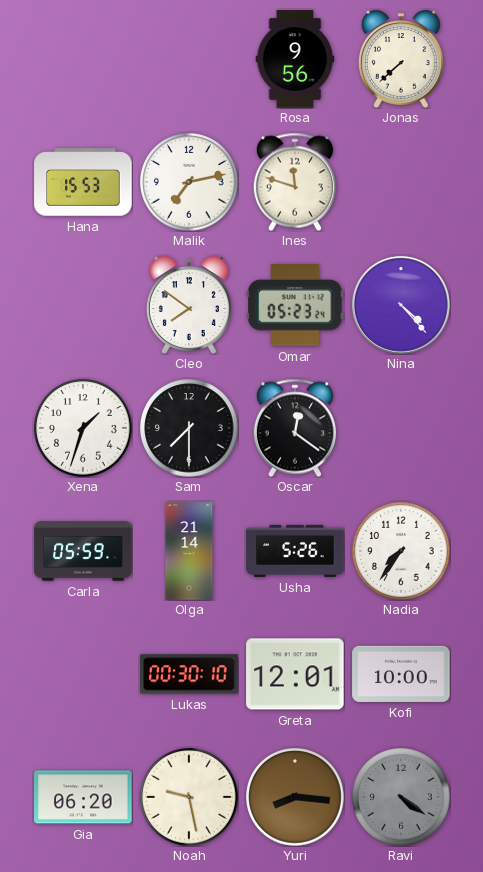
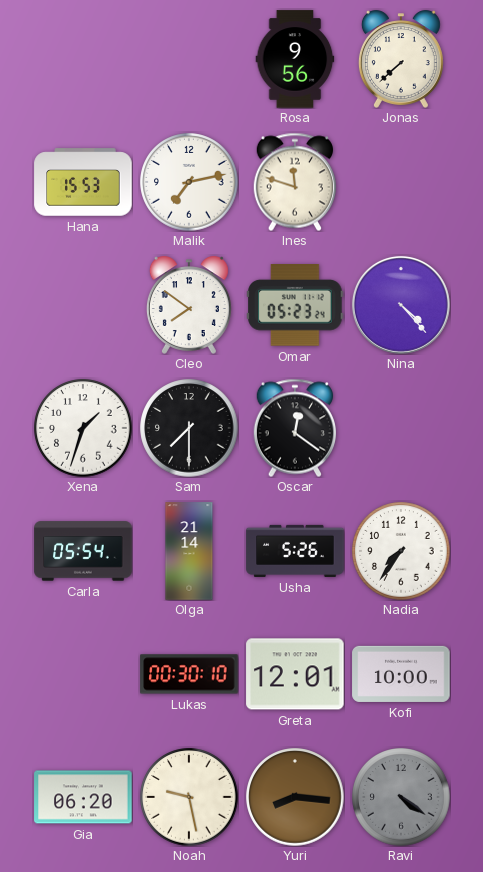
Carla: 05:59 -> 05:54 (83, 551)
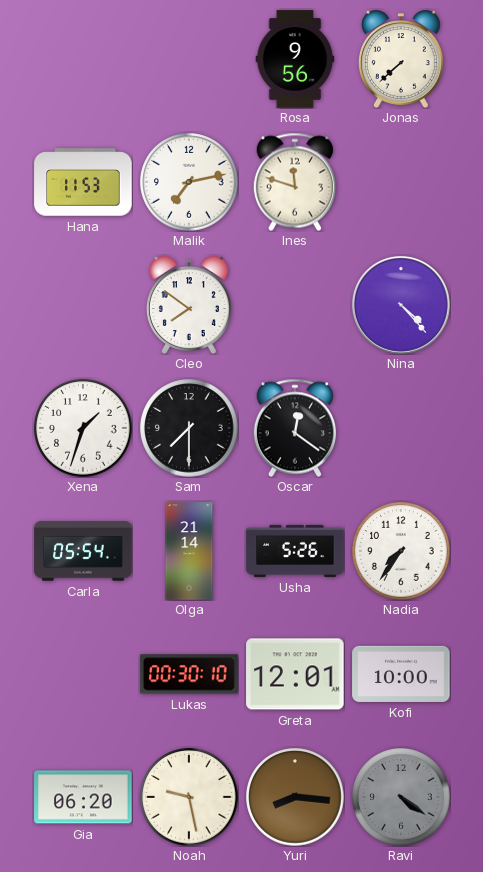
Hana: 15:53 -> 11:53 (83, 182)
Omar: 05:23 -> none (295, 305)
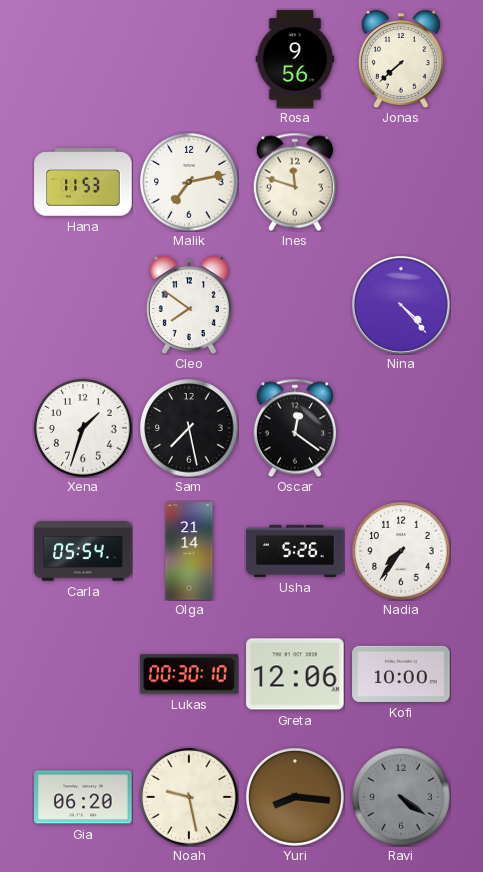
Sam: 7:30 -> 7:28 (189, 428)
Greta: 12:01 -> 12:06 (295, 674)
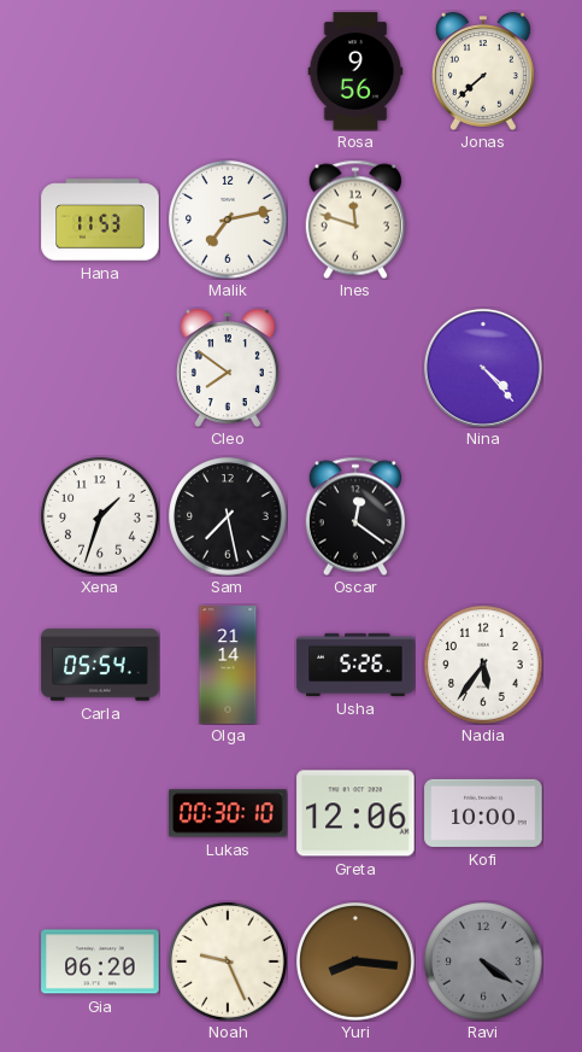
Nadia: 7:36 -> 5:36 (483, 665)
Noah: 9:28 -> 9:26 (228, 962)
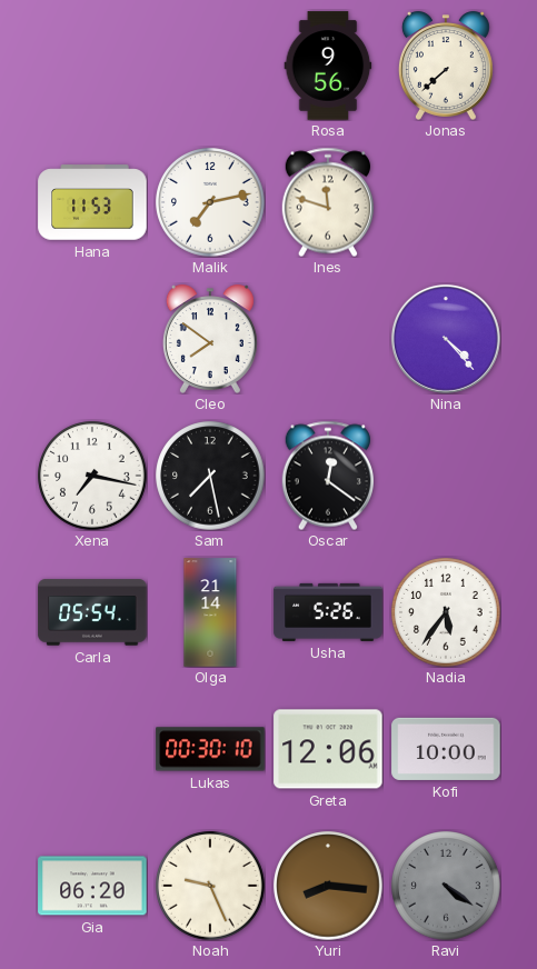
Xena: 1:33 -> 7:17 (92, 476)
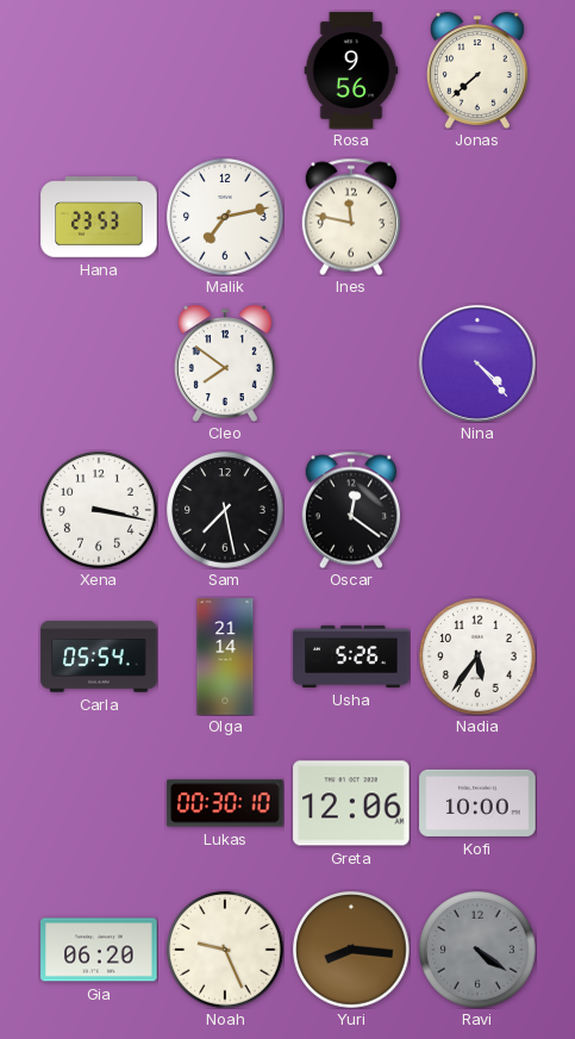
Hana: 11:53 -> 23:53 (99, 217)
Ines: 11:48 -> 11:47 (350, 217)
Xena: 7:17 -> 3:17 (99, 510)
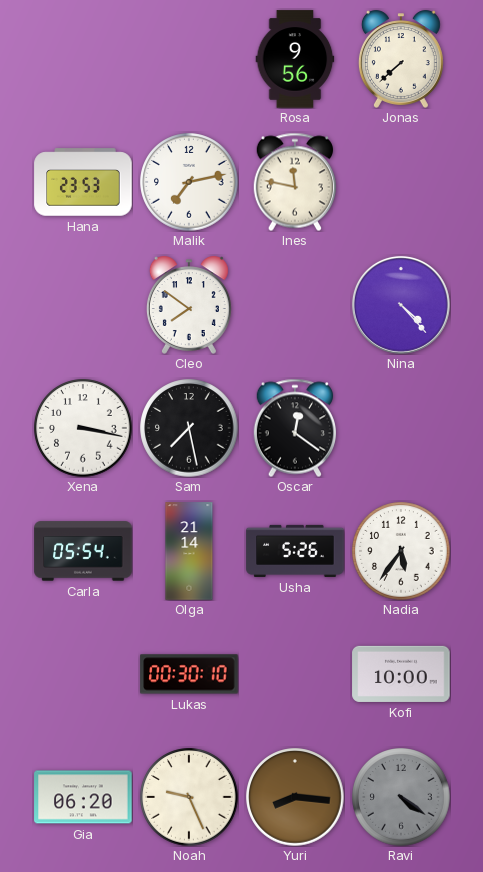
Greta: 12:06 -> none (351, 803)
